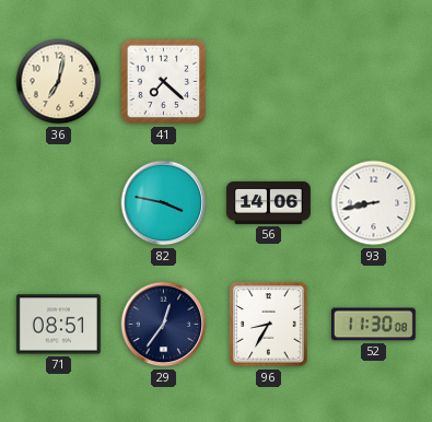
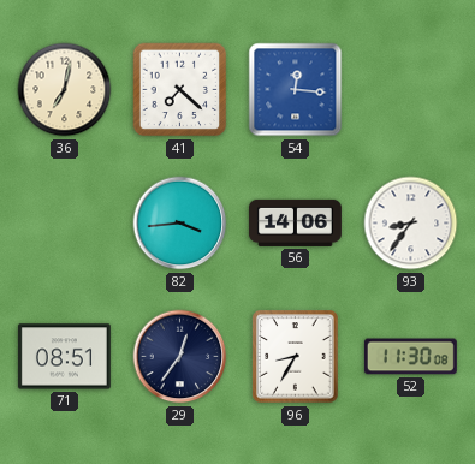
54: none -> 12:16 (296, 90)
82: 3:47 -> 3:44 (180, 224)
93: 8:43 -> 8:36 (411, 224)
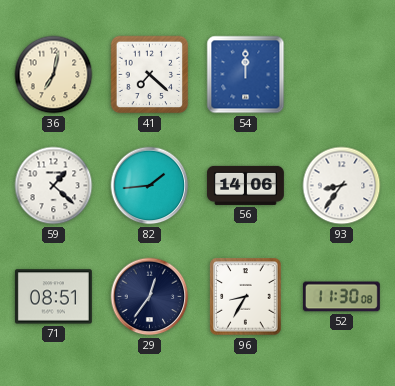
54: 12:16 -> 12:00 (246, 75)
59: none -> 1:22 (54, 186)
82: 3:44 -> 1:44 (150, 186)
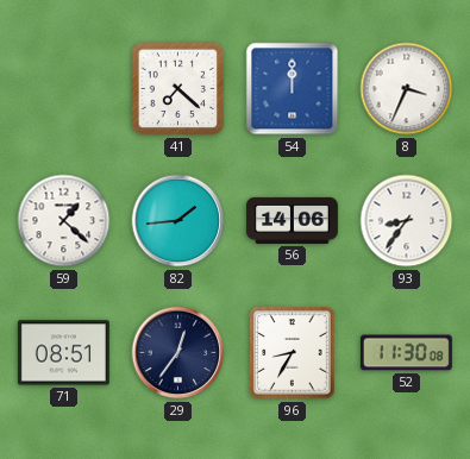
36: 7:02 -> none (54, 75)
8: none -> 3:34 (407, 89)
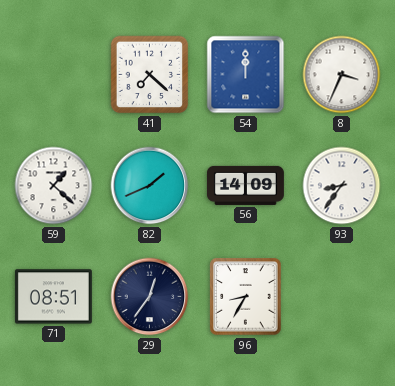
82: 1:44 -> 1:41 (150, 186)
56: 14:06 -> 14:09 (245, 185)
52: 11:30 -> none (406, 353)
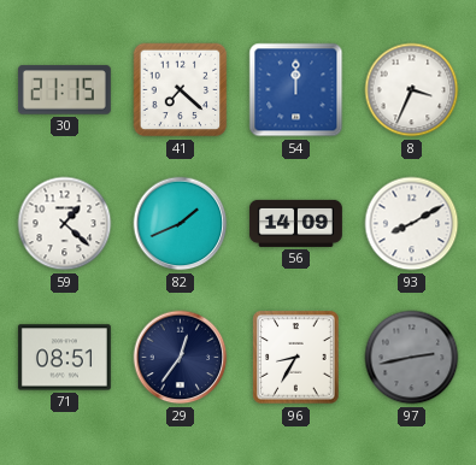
30: none -> 21:15 (64, 90)
93: 8:36 -> 8:10 (412, 224)
97: none -> 2:43 (412, 358)
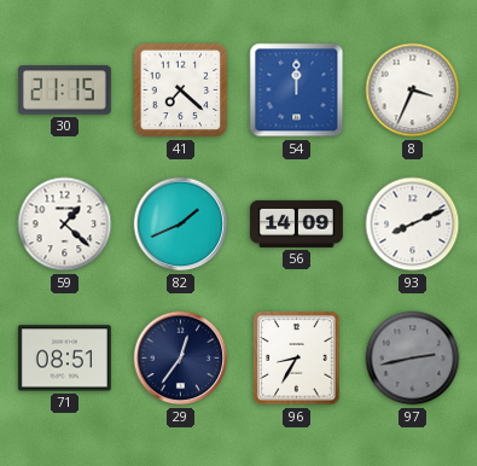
93: 8:10 -> 8:11 (413, 225)
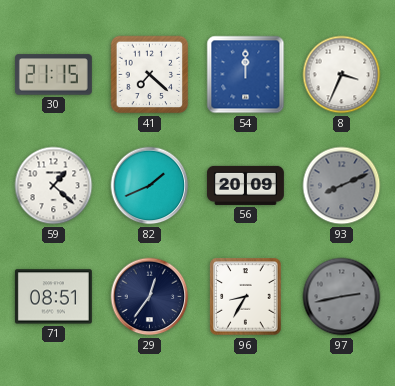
56: 14:09 -> 20:09 (245, 185)
93 dial: white -> grey (342, 186)
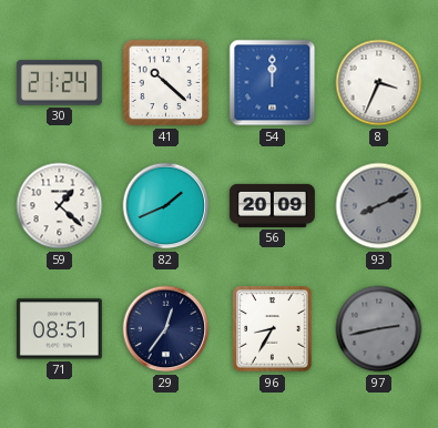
30: 21:15 -> 21:24 (59, 83)
41: 7:22 -> 10:22 (166, 83)
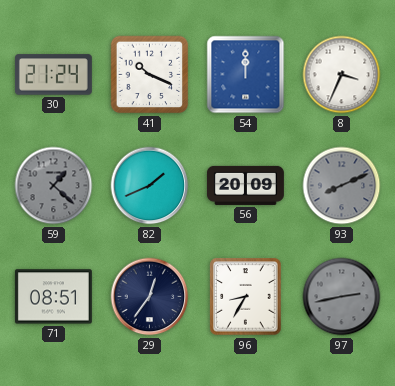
41: 10:22 -> 10:19 (150, 75)
59 dial: white -> grey (54, 186)
